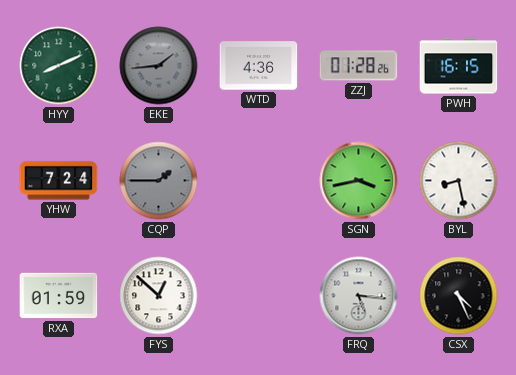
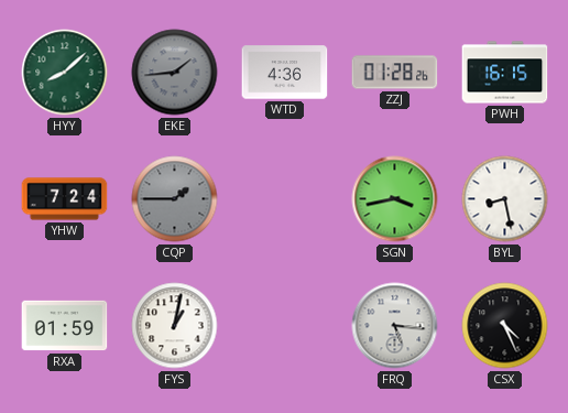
HYY: 8:11 -> 8:08 (65, 73)
FYS: 12:52 -> 1:02 (175, 326)
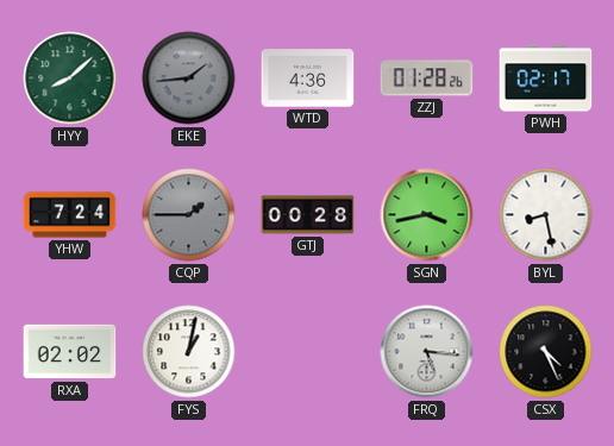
PWH: 16:15 -> 02:17 (546, 78)
GTJ: none -> 00:28 (308, 215)
RXA: 01:59 -> 02:02 (70, 352)
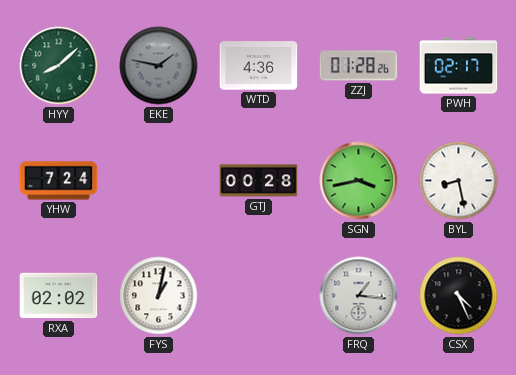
EKE: 1:44 -> 1:47 (159, 66)
CQP: 1:45 -> none (189, 215)
FRQ: 5:16 -> 1:16 (359, 296)
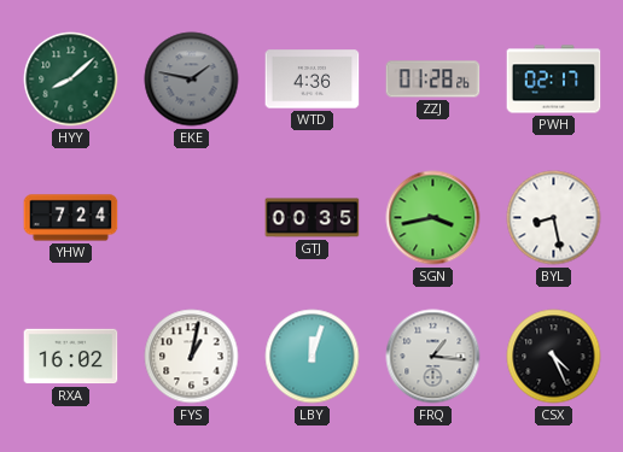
GTJ: 00:28 -> 00:35 (313, 218)
RXA: 02:02 -> 16:02 (71, 357)
LBY: none -> 12:03 (313, 357)
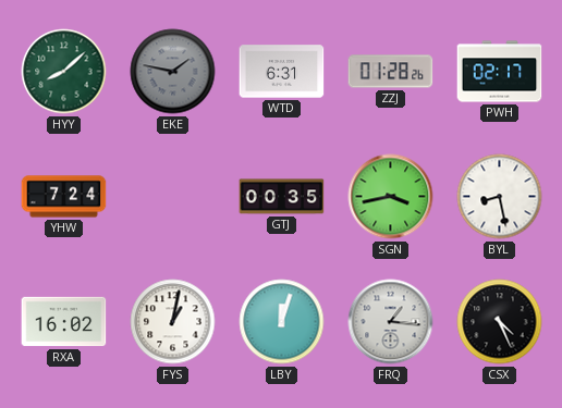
WTD: 4:36 -> 6:31 (282, 72)
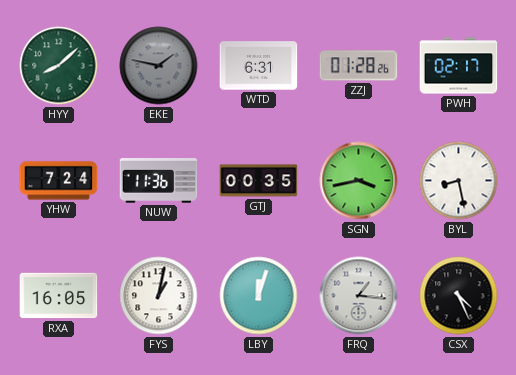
NUW: none -> 11:36 (159, 181)
RXA: 16:02 -> 16:05 (59, 296)
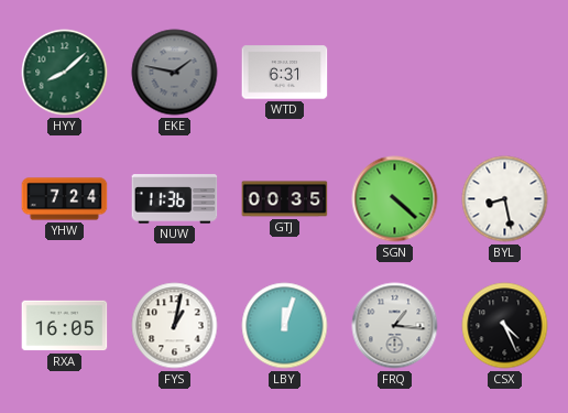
ZZJ: 01:28 -> none (359, 66)
PWH: 02:17 -> none (459, 66)
SGN: 3:43 -> 4:22 (395, 199)
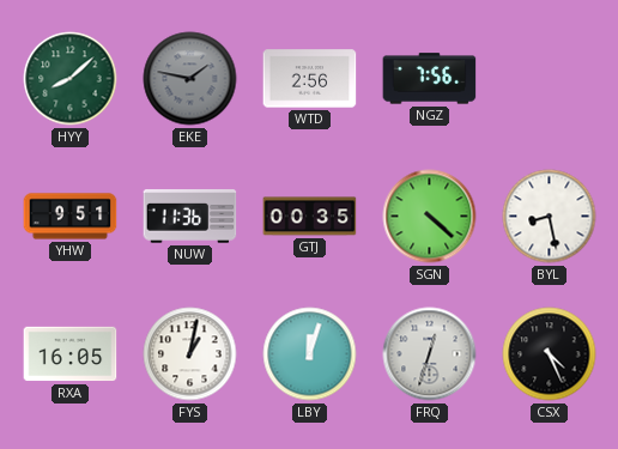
WTD: 6:31 -> 2:56 (310, 79)
NGZ: none -> 7:56 (430, 79)
YHW: 7:24 -> 9:51 (71, 217)
FRQ: 1:16 -> 12:33 (430, 354)
